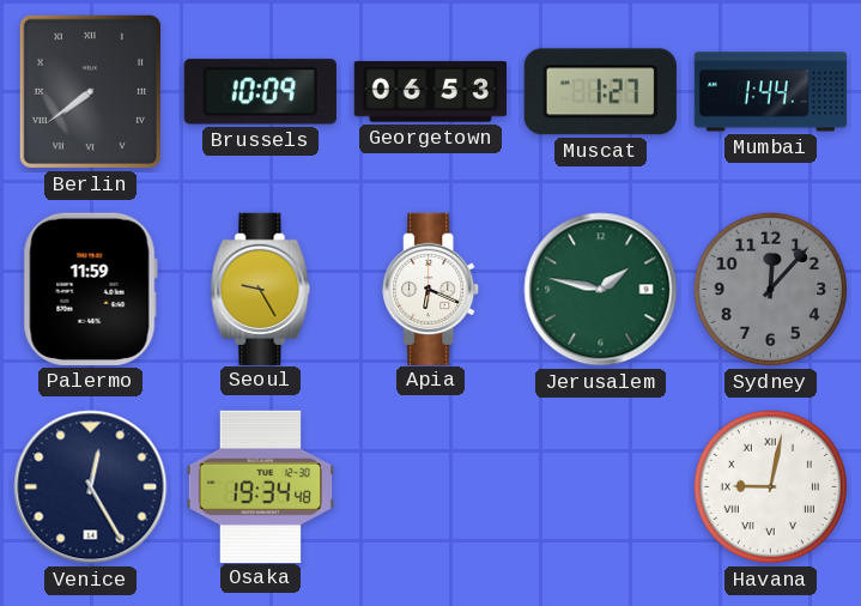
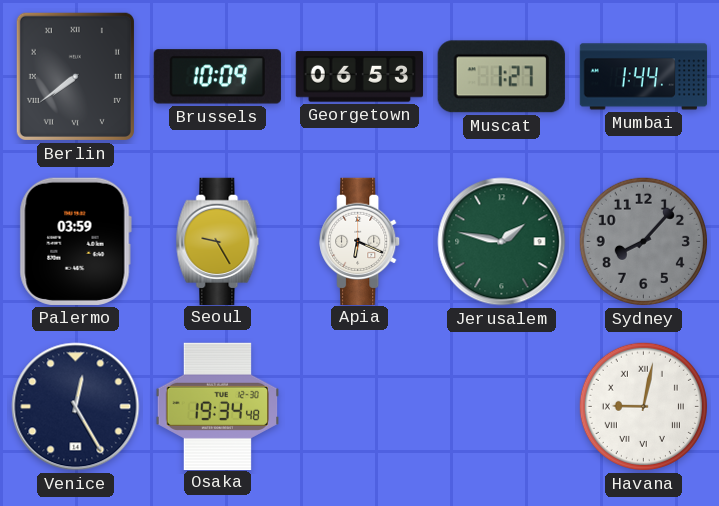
Palermo: 11:59 -> 03:59 (75, 241)
Sydney: 12:07 -> 8:07 (643, 241)
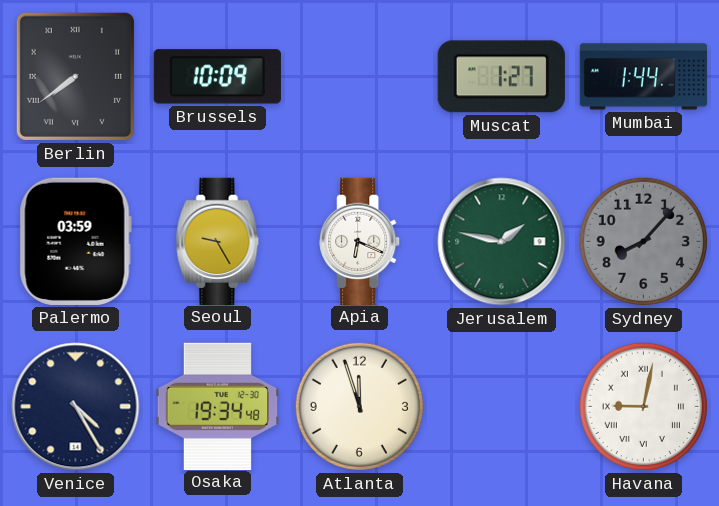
Georgetown: 06:53 -> none (359, 77)
Venice: 12:25 -> 4:25 (76, 407)
Atlanta: none -> 11:57 (359, 406)
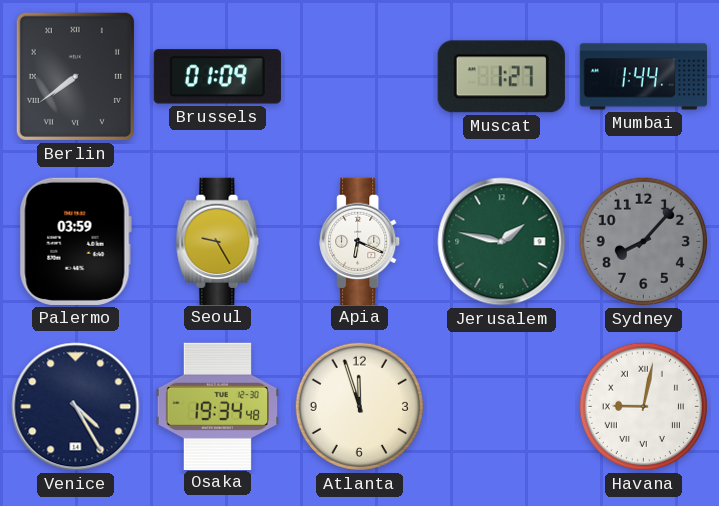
Brussels: 10:09 -> 01:09 (217, 77)
